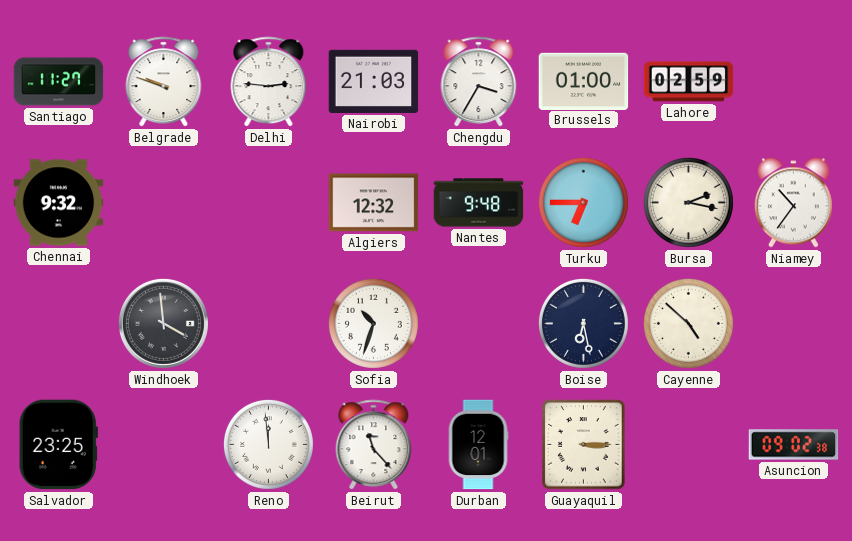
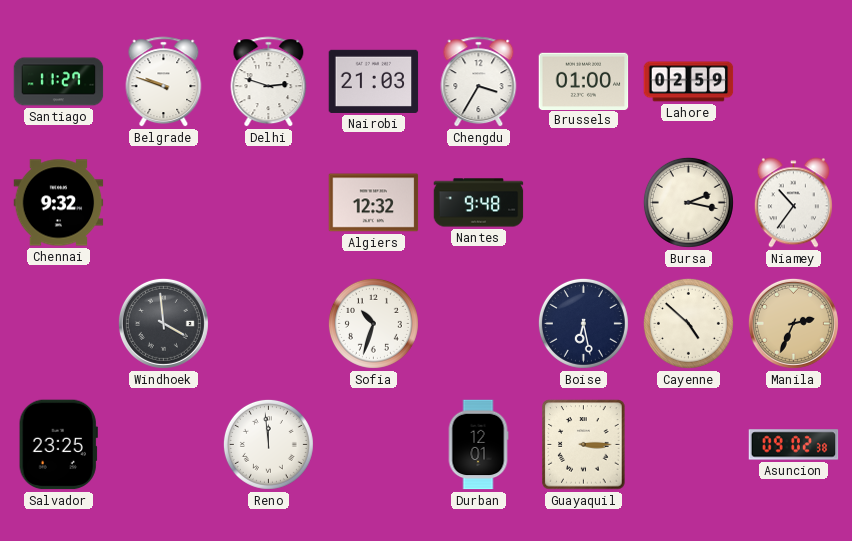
Delhi: 2:46 -> 2:48 (269, 82)
Turku: 6:45 -> none (583, 202)
Manila: none -> 2:34 (793, 323)
Beirut: 11:23 -> none (374, 445)
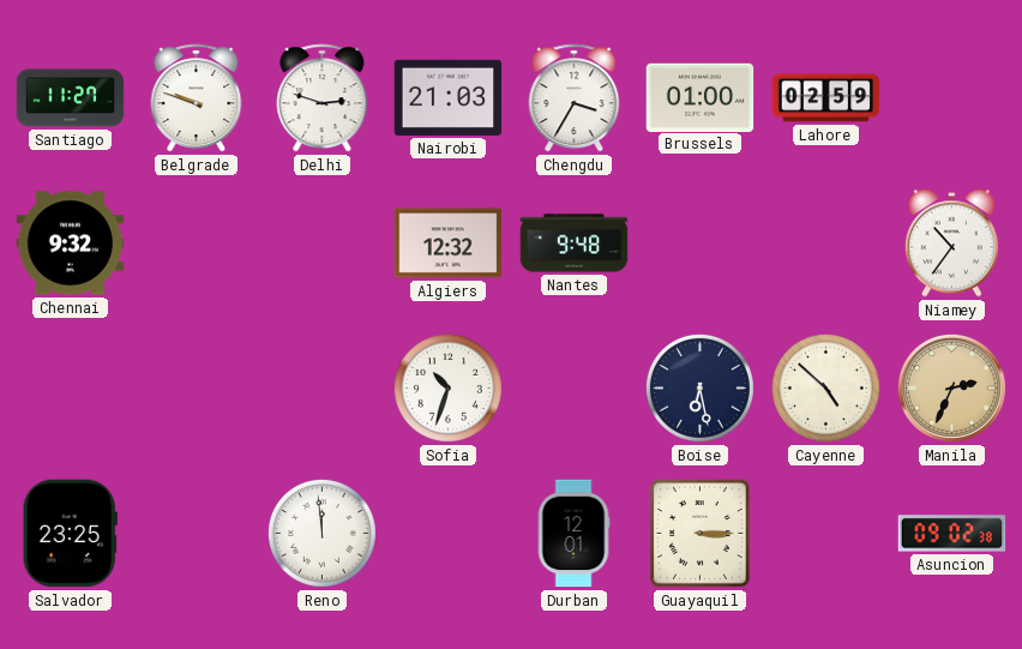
Bursa: 2:17 -> none (688, 202)
Windhoek: 3:59 -> none (163, 323)
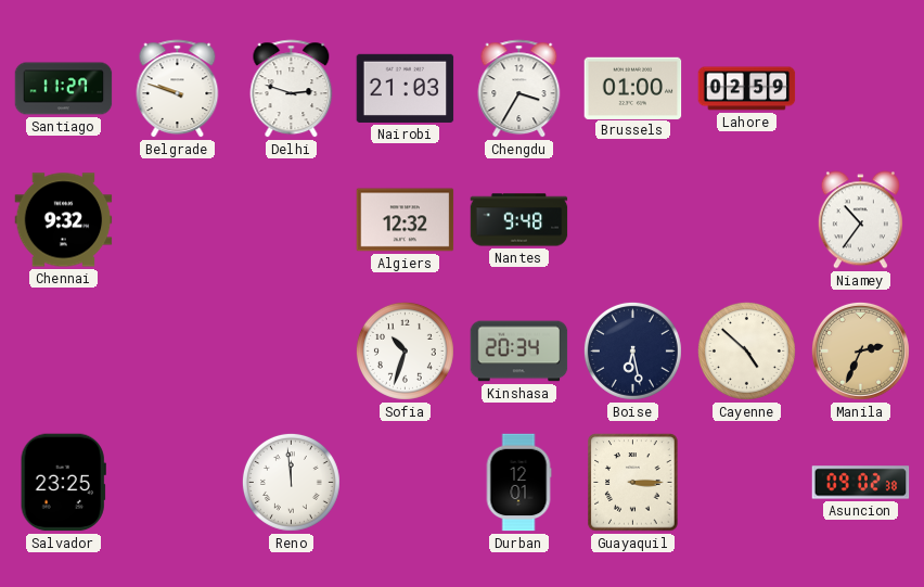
Kinshasa: none -> 20:34 (519, 352)
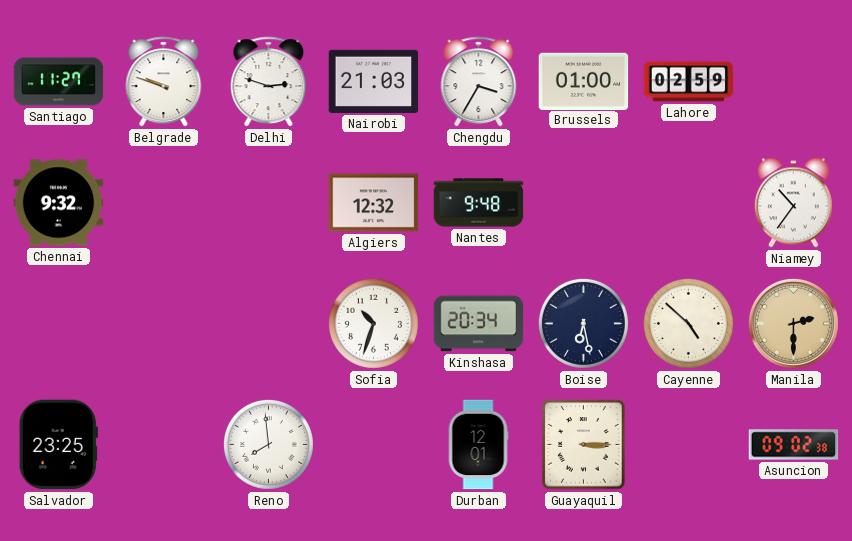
Manila: 2:34 -> 2:30 (793, 323)
Reno: 11:59 -> 7:59 (268, 444)
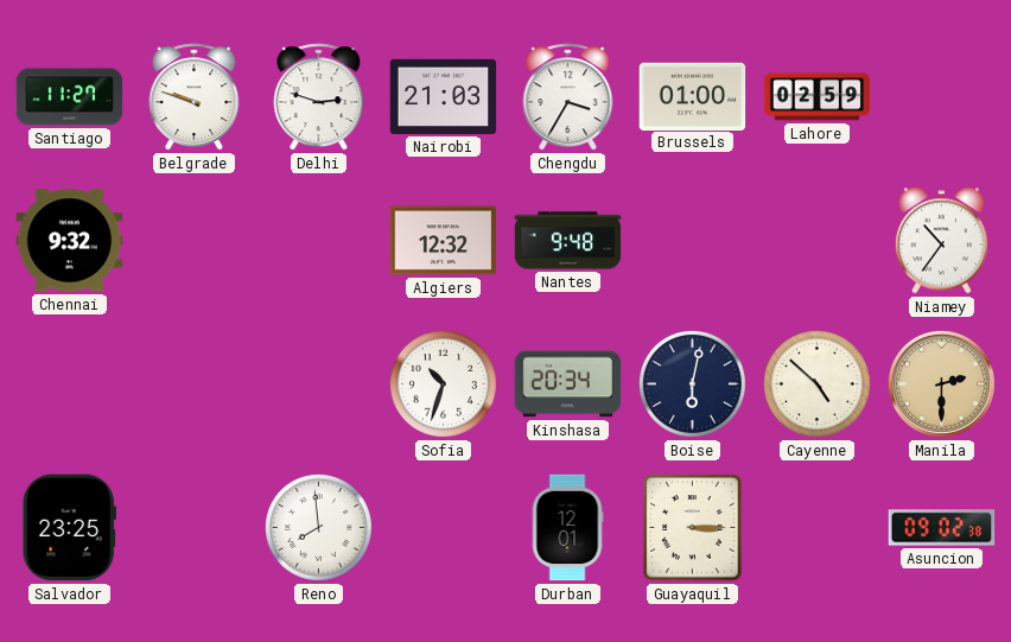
Boise: 6:28 -> 6:02 (692, 383)
